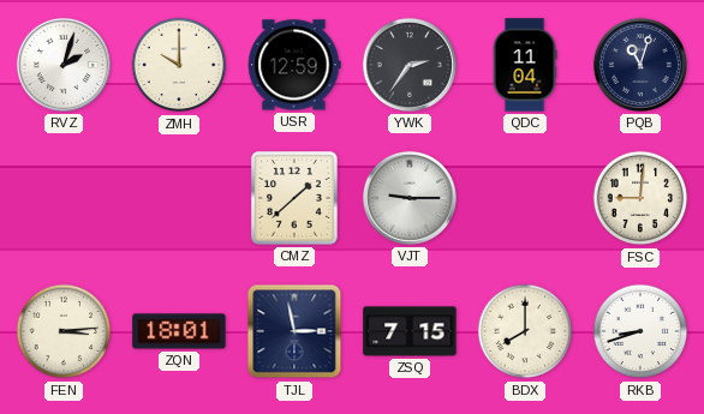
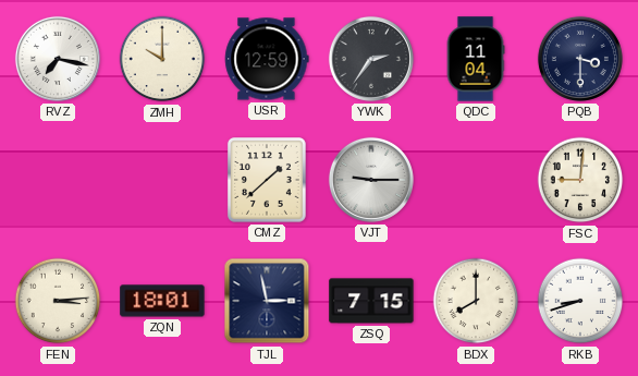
RVZ: 2:03 -> 7:17 (58, 59)
PQB: 11:03 -> 3:30 (580, 59)
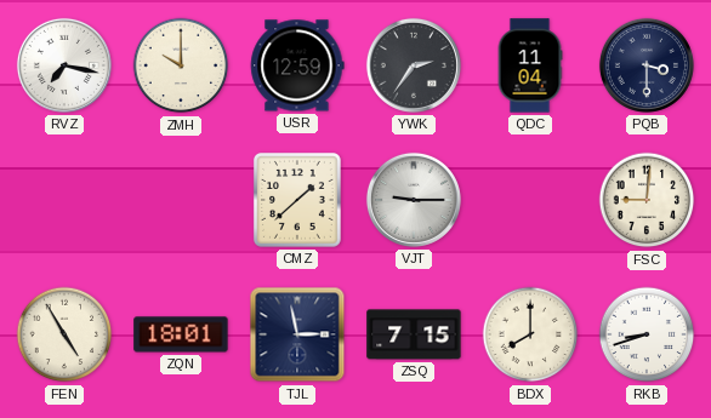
FEN: 3:14 -> 4:55 (64, 334)
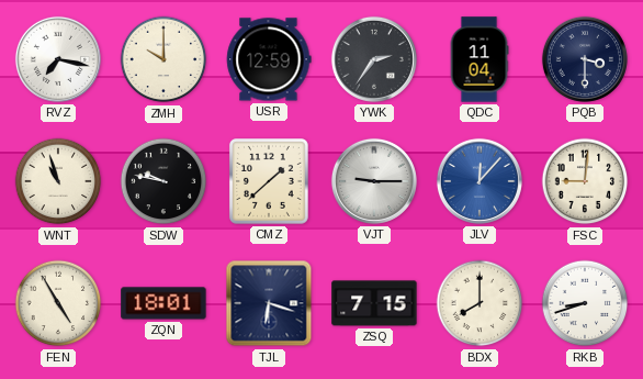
WNT: none -> 10:57 (58, 181)
SDW: none -> 9:47 (163, 181)
JLV: none -> 12:07 (480, 181)
TJL: 2:58 -> 6:18 (269, 303)
